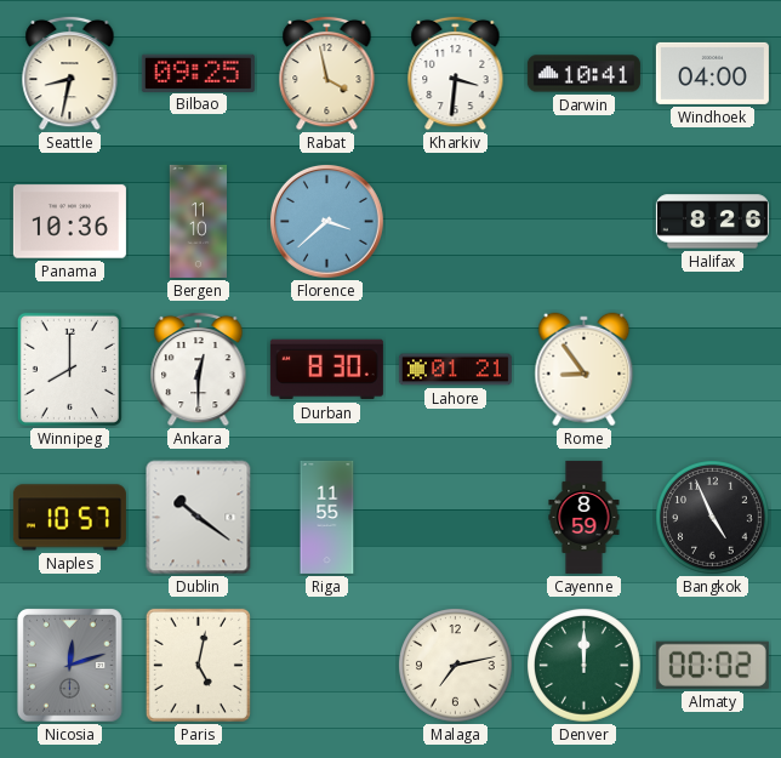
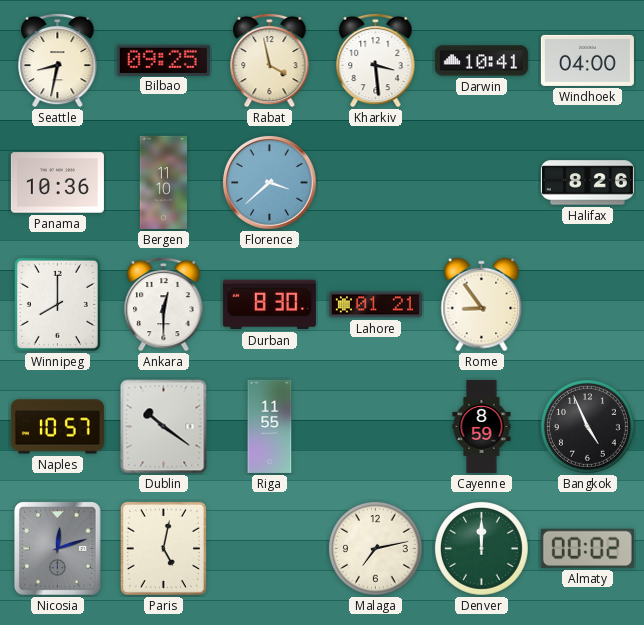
Kharkiv: 3:31 -> 3:29 (376, 60)
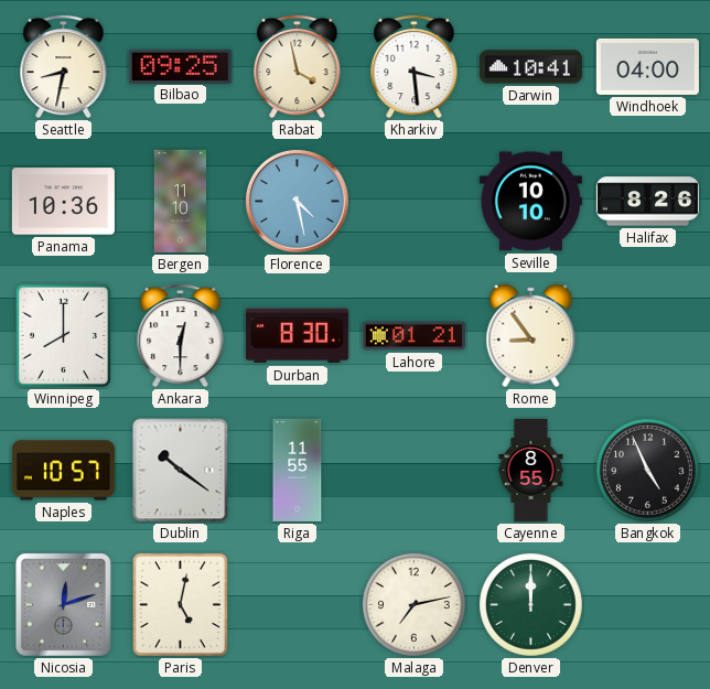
Florence: 3:38 -> 4:28 (297, 201)
Seville: none -> 10:10 (530, 202)
Cayenne: 8:59 -> 8:55 (531, 470)
Almaty: 00:02 -> none (587, 548)
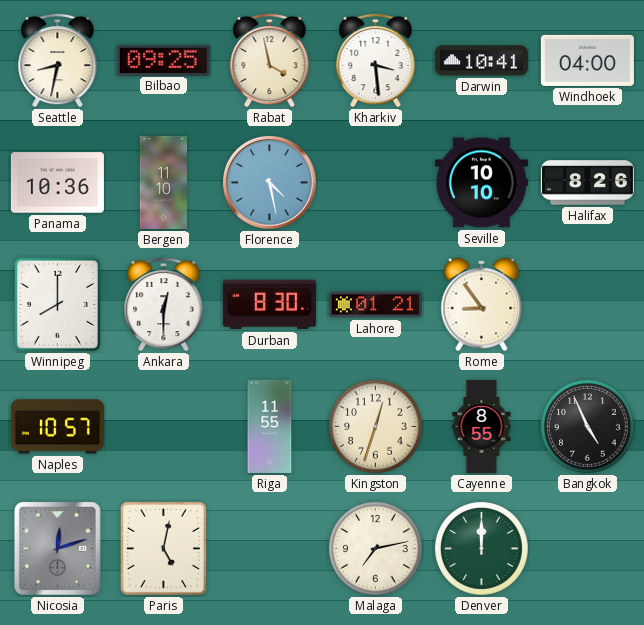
Dublin: 10:21 -> none (181, 471)
Kingston: none -> 12:33 (376, 427)
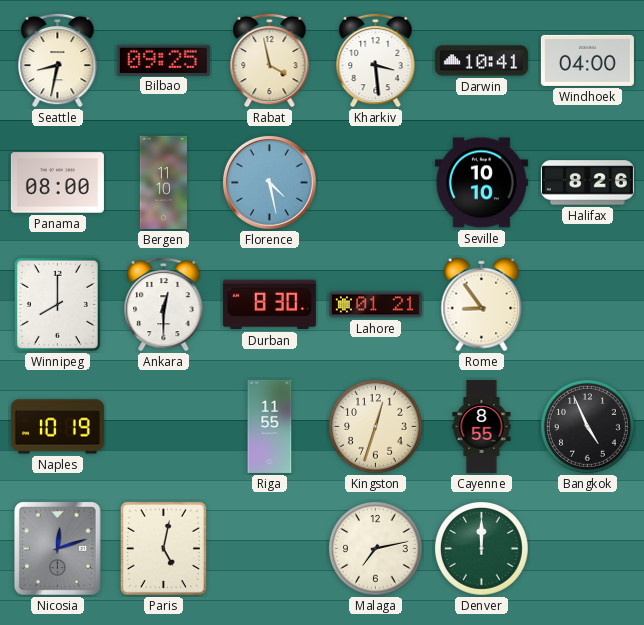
Panama: 10:36 -> 08:00 (57, 183)
Naples: 10:57 -> 10:19 (57, 427)
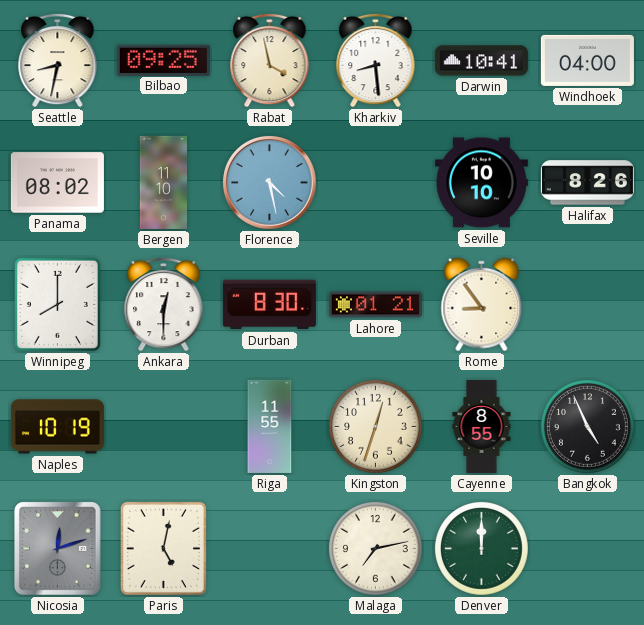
Kharkiv: 3:29 -> 8:29 (376, 60)
Panama: 08:00 -> 08:02 (57, 183)
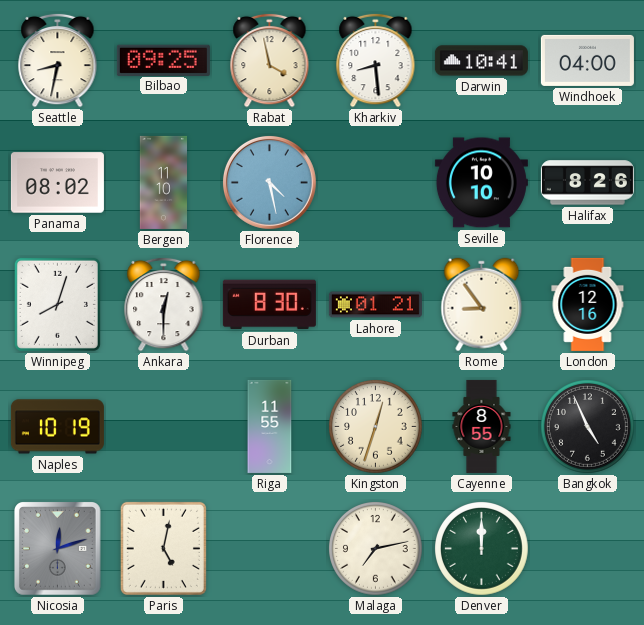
Winnipeg: 8:00 -> 8:03 (57, 304)
London: none -> 12:16 (588, 304)
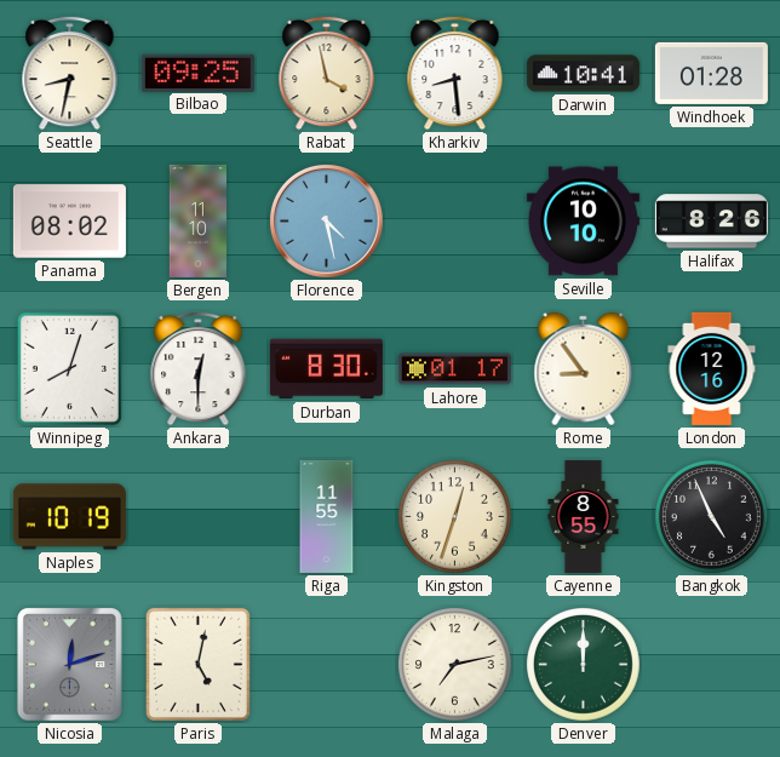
Windhoek: 04:00 -> 01:28 (711, 73)
Lahore: 01:21 -> 01:17 (454, 369)
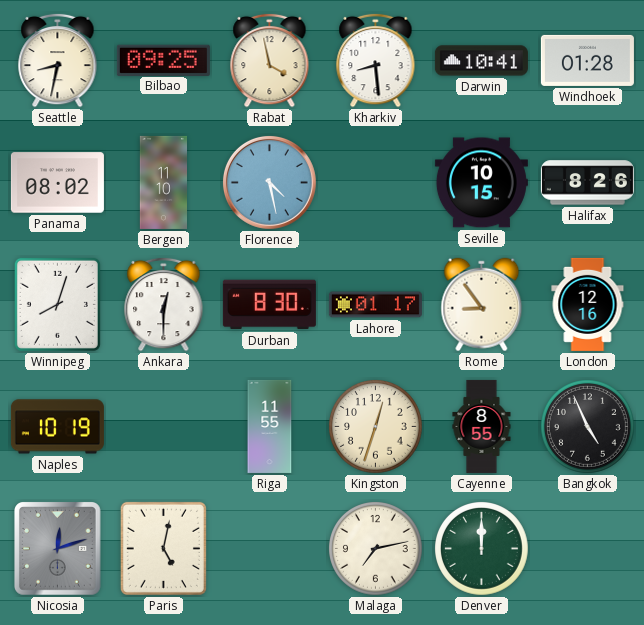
Seville: 10:10 -> 10:15 (481, 183)
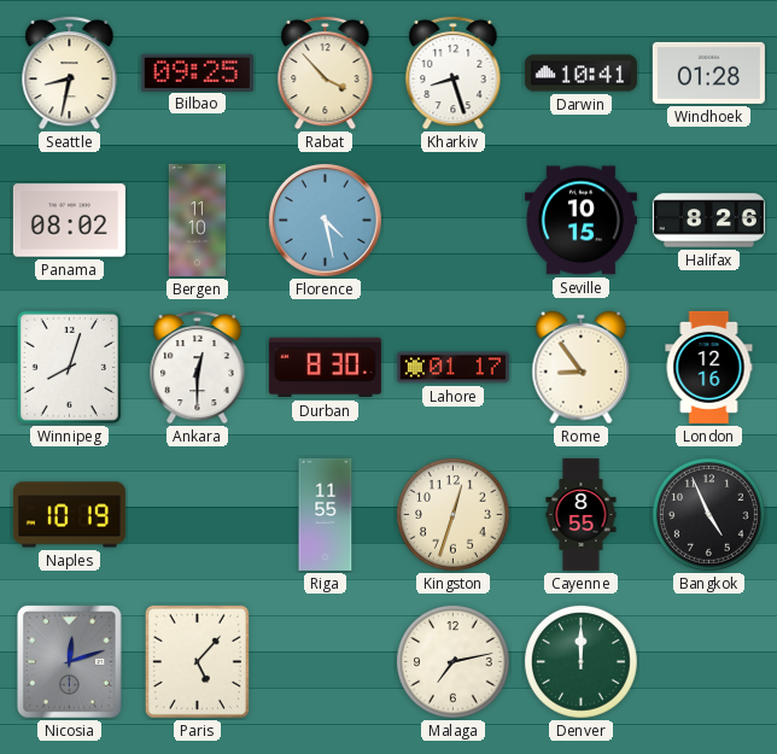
Rabat: 3:58 -> 3:53 (326, 72)
Kharkiv: 8:29 -> 8:27 (454, 72)
Paris: 5:02 -> 5:07 (197, 661)
